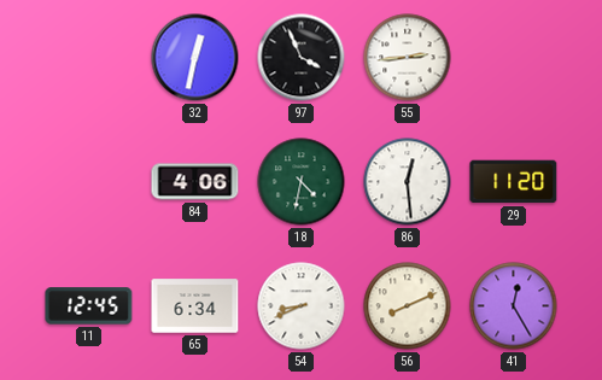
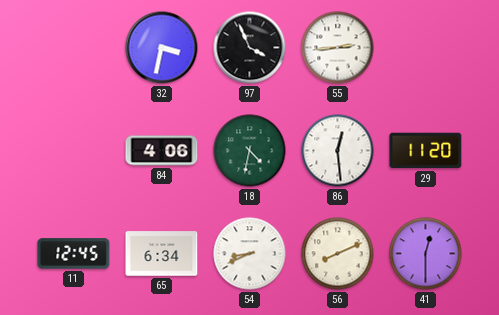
32: 12:32 -> 3:32 (162, 48)
41: 12:25 -> 12:30 (426, 254)
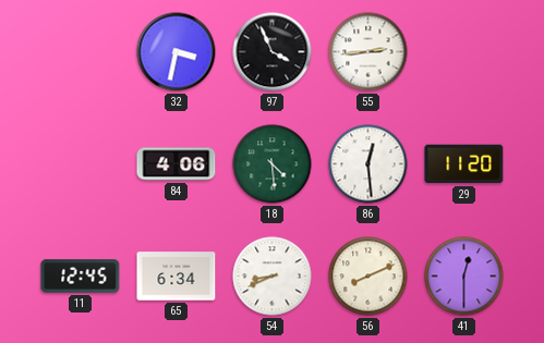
18: 4:32 -> 4:29 (273, 164)
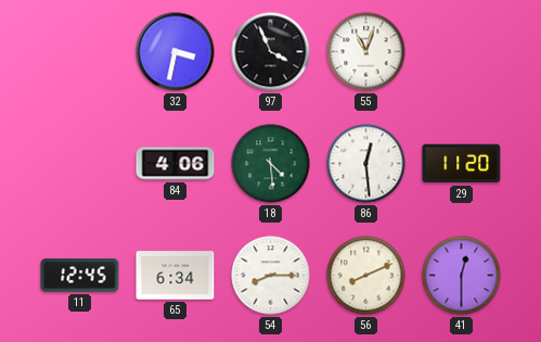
55: 2:44 -> 11:03 (366, 52)
54: 8:41 -> 8:15 (271, 276)
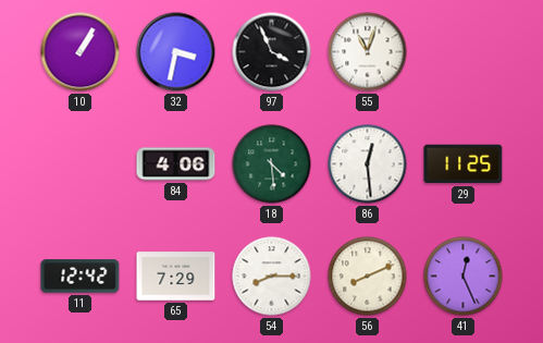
10: none -> 1:05 (81, 52)
29: 11:20 -> 11:25 (464, 164)
11: 12:45 -> 12:42 (81, 277)
65: 6:34 -> 7:29 (176, 277)
41: 12:30 -> 12:26 (464, 277)
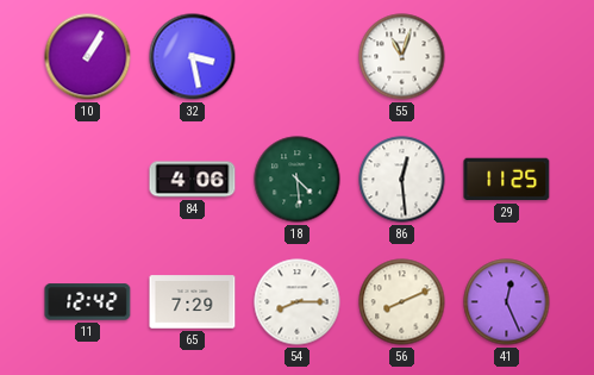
32: 3:32 -> 3:28 (193, 57)
97: 3:56 -> none (272, 52)
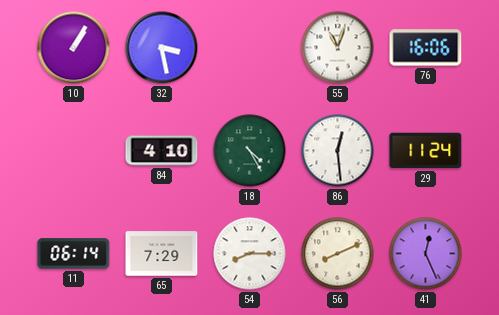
76: none -> 16:06 (426, 48)
84: 4:06 -> 4:10 (162, 151)
18: 4:29 -> 4:25 (250, 151)
29: 11:25 -> 11:24 (426, 151)
11: 12:42 -> 06:14 (74, 254)
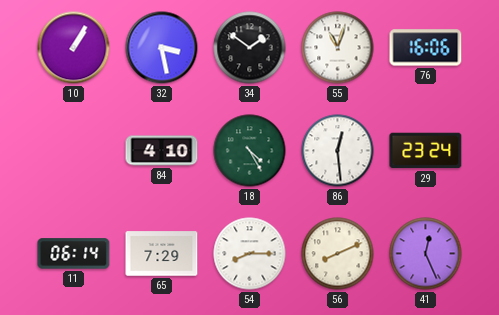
34: none -> 1:51 (250, 48)
29: 11:24 -> 23:24 (426, 151)
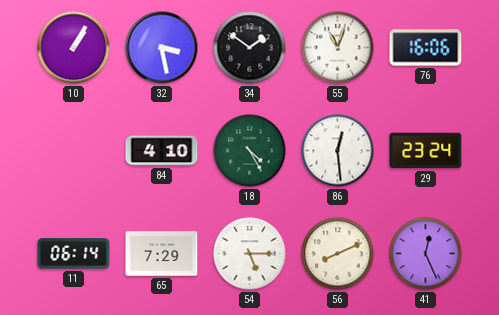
54: 8:15 -> 5:15 (250, 254)
